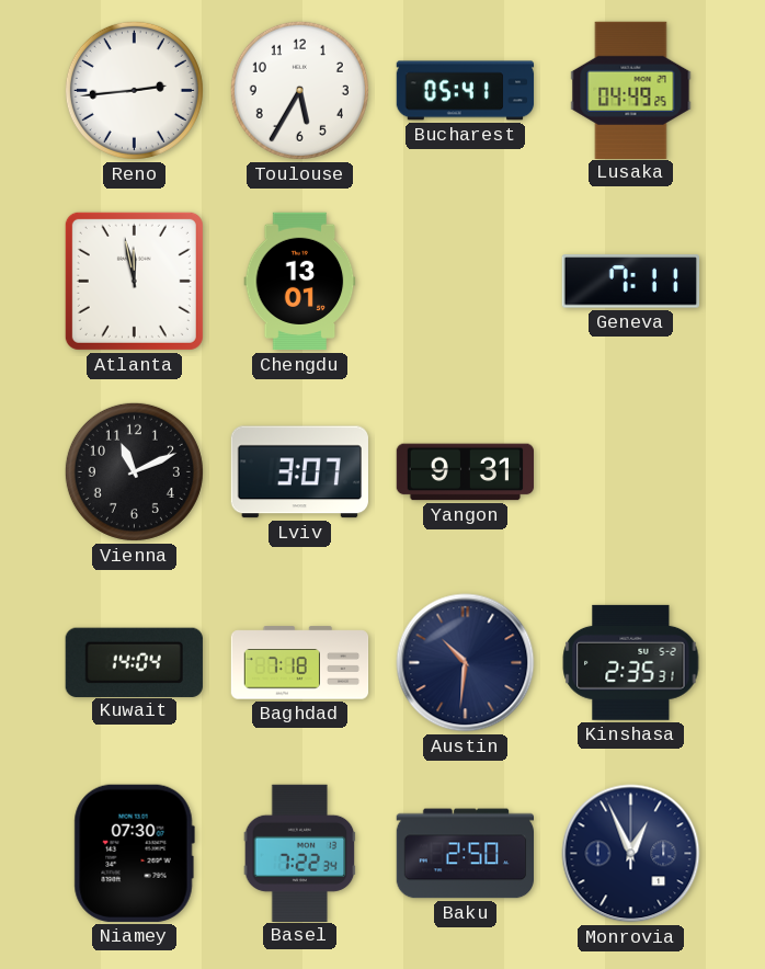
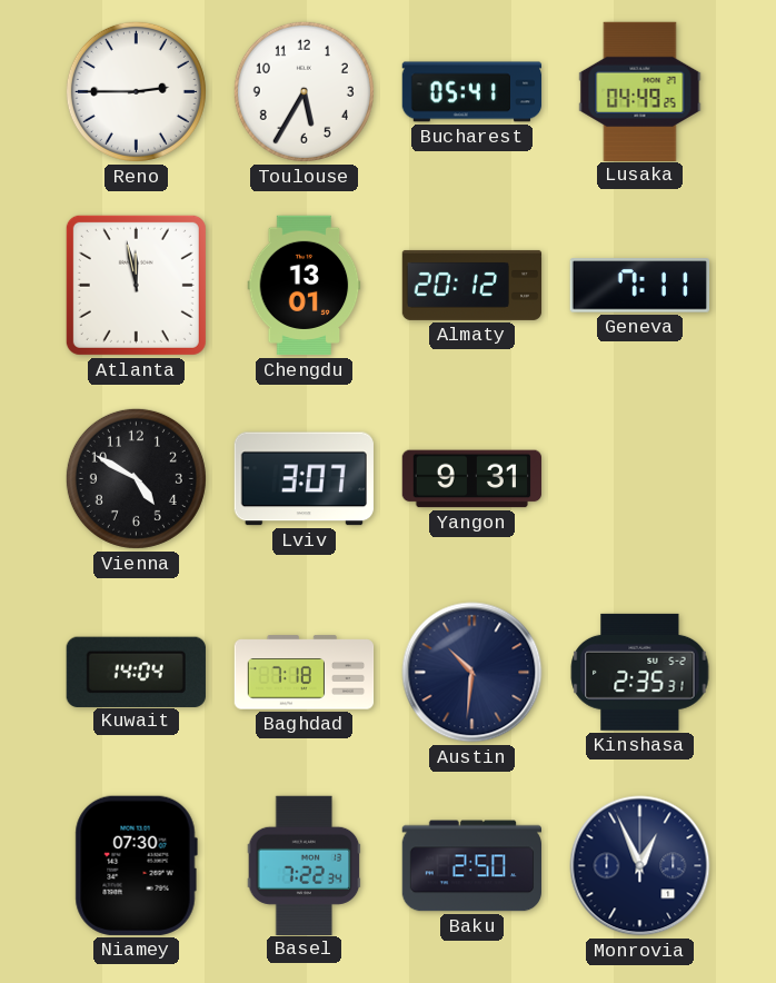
Reno: 2:44 -> 2:45 (136, 91)
Almaty: none -> 20:12 (472, 285)
Vienna: 11:11 -> 4:50 (136, 478)
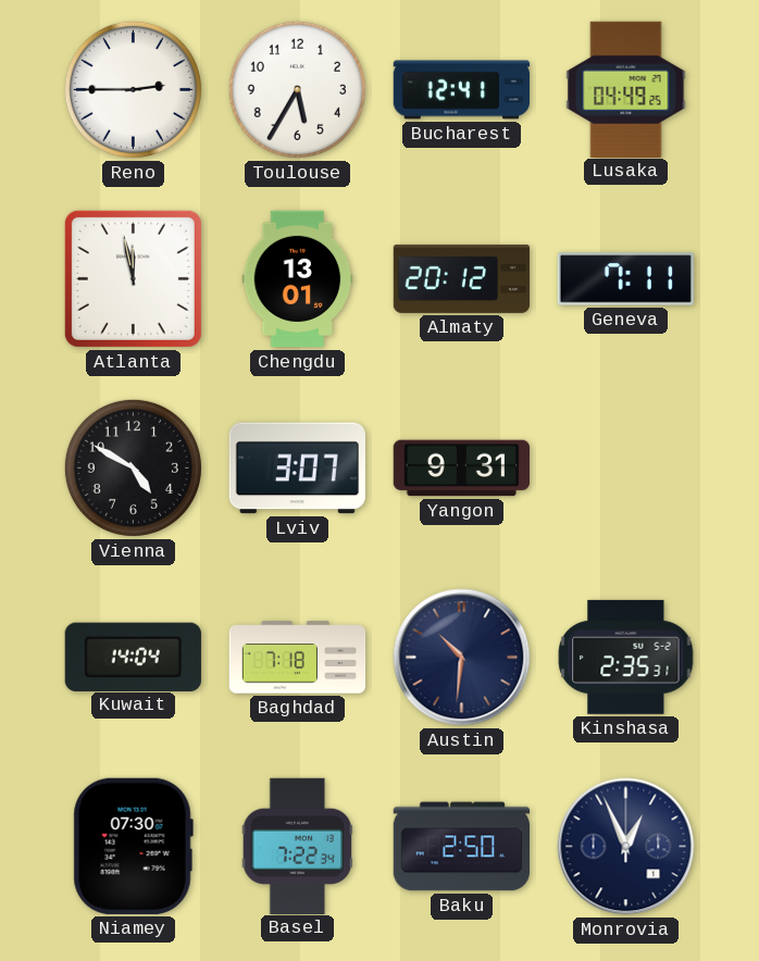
Bucharest: 05:41 -> 12:41 (462, 90)
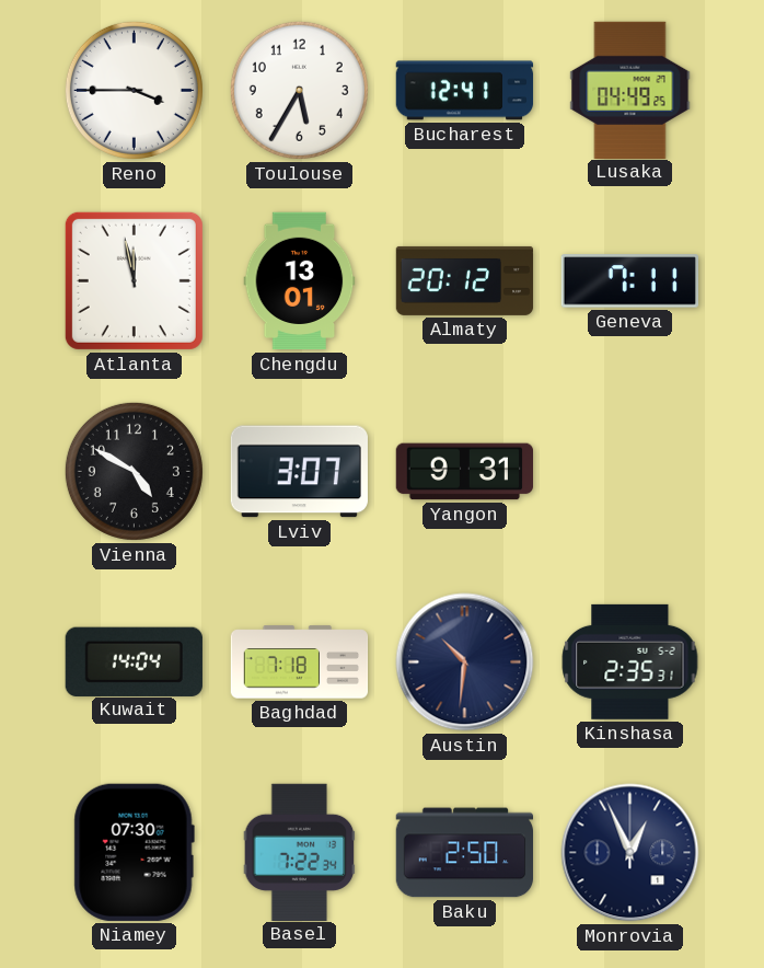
Reno: 2:45 -> 3:45 (134, 90)
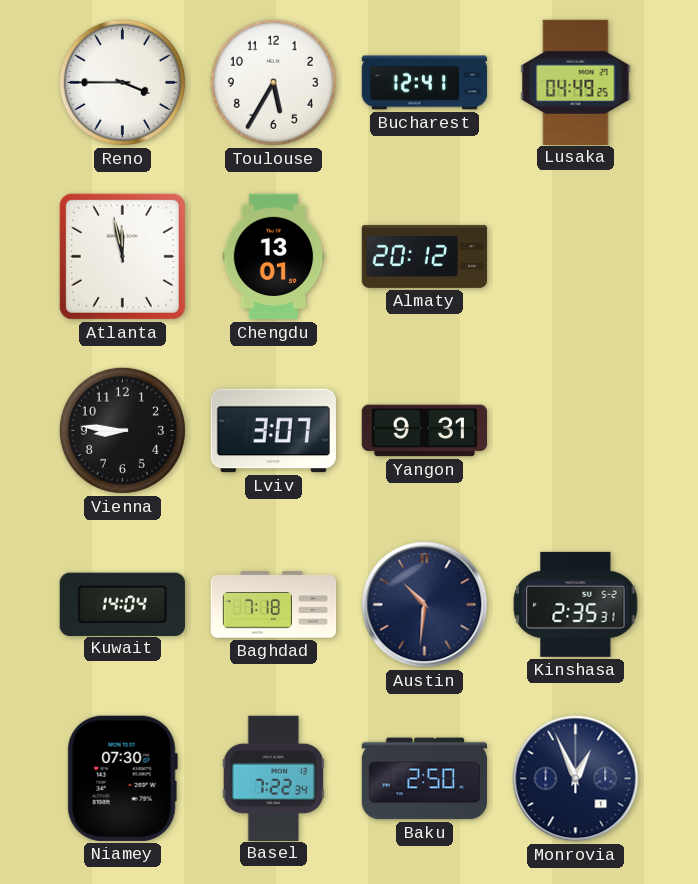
Geneva: 7:11 -> none (629, 281)
Vienna: 4:50 -> 8:46 (122, 430)
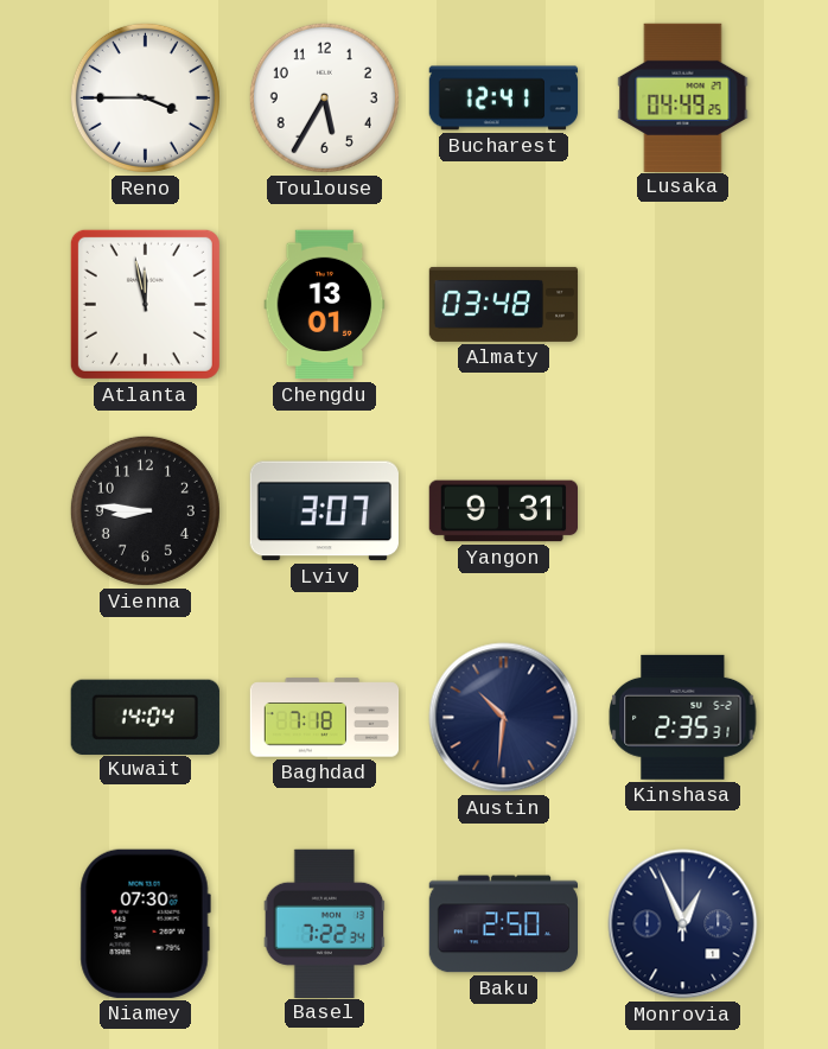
Almaty: 20:12 -> 03:48 (504, 304)
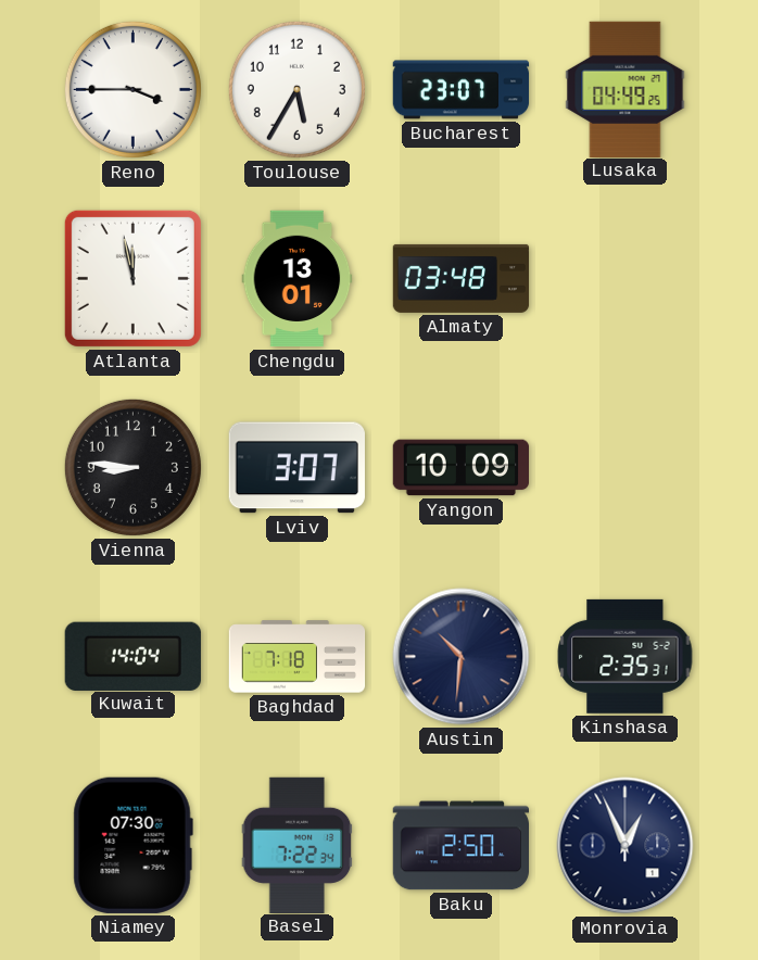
Bucharest: 12:41 -> 23:07 (462, 90)
Yangon: 9:31 -> 10:09 (460, 468)
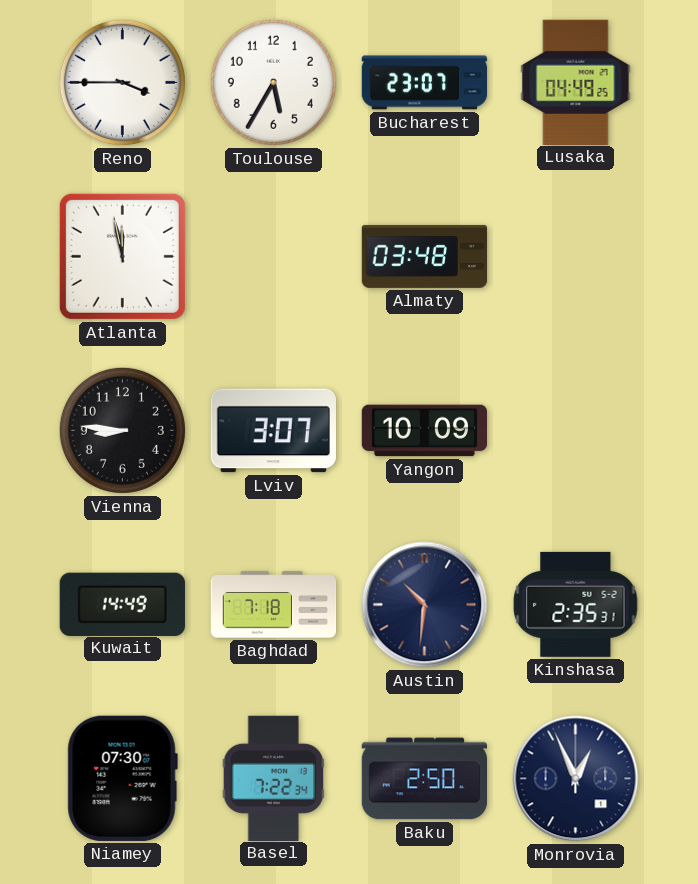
Chengdu: 13:01 -> none (298, 279)
Kuwait: 14:04 -> 14:49 (122, 604)
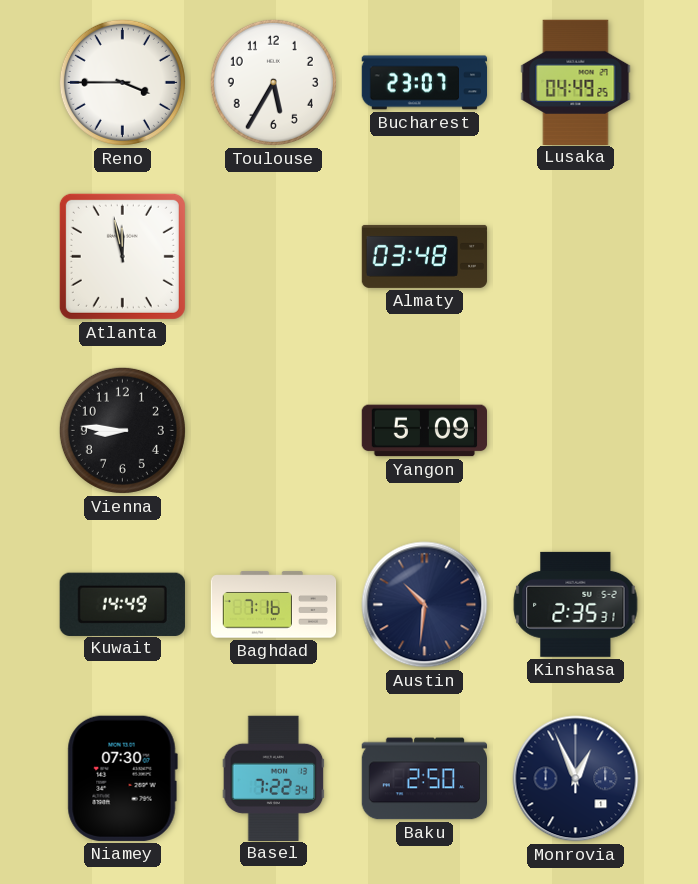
Lviv: 3:07 -> none (273, 431)
Yangon: 10:09 -> 5:09 (424, 431)
Baghdad: 7:18 -> 7:16 (274, 605)
